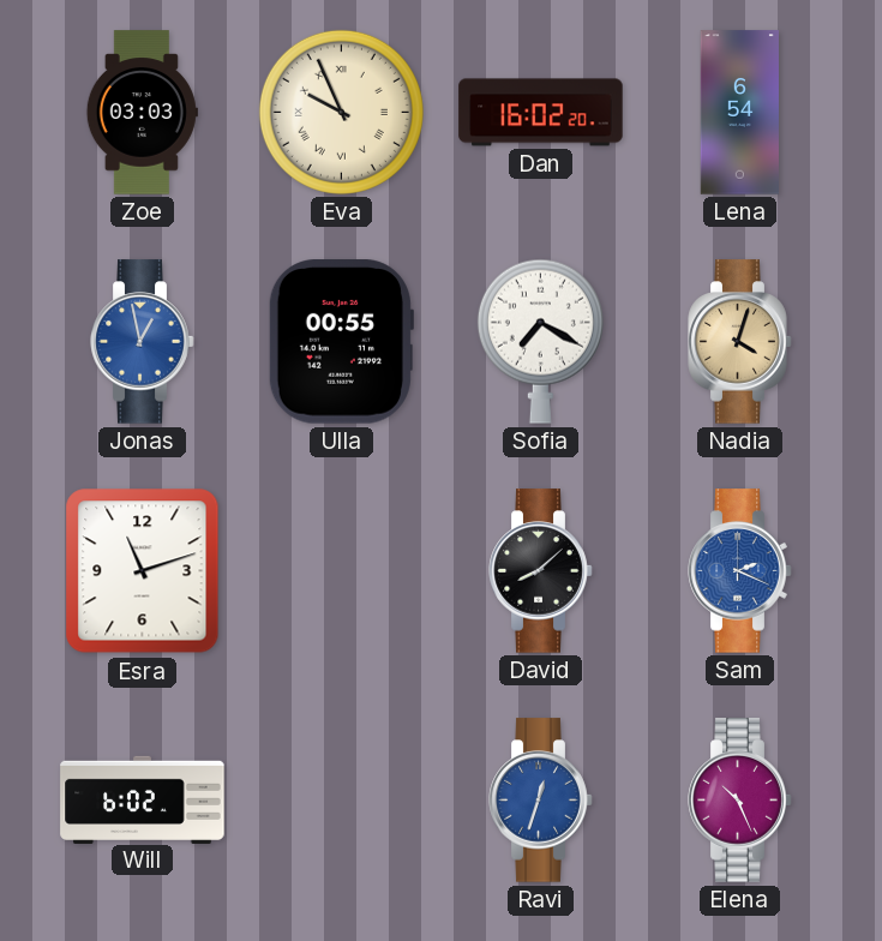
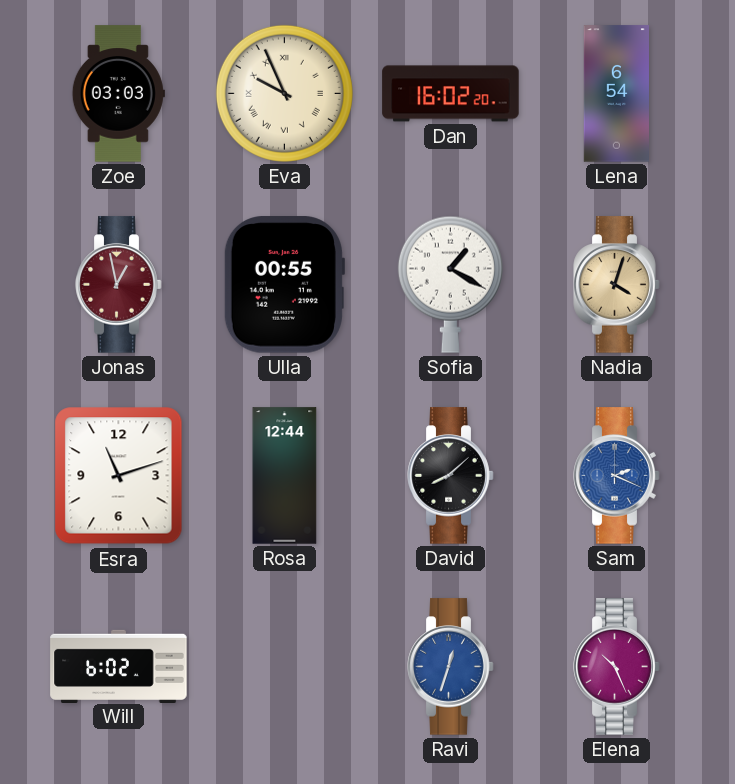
Jonas dial: blue -> burgundy (119, 285)
Sofia: 7:20 -> 1:20 (450, 284)
Rosa: none -> 12:44 (285, 476)
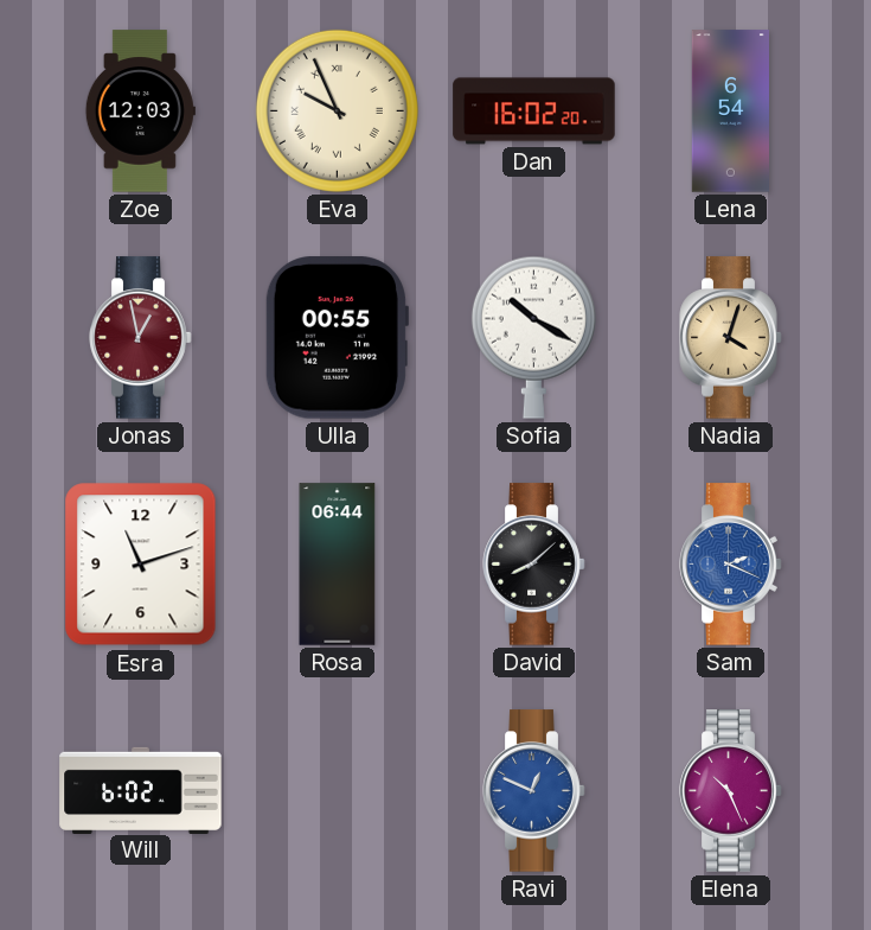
Zoe: 03:03 -> 12:03 (140, 112)
Sofia: 1:20 -> 10:20 (533, 337)
Rosa: 12:44 -> 06:44 (338, 565)
Ravi: 12:33 -> 12:49 (534, 791)
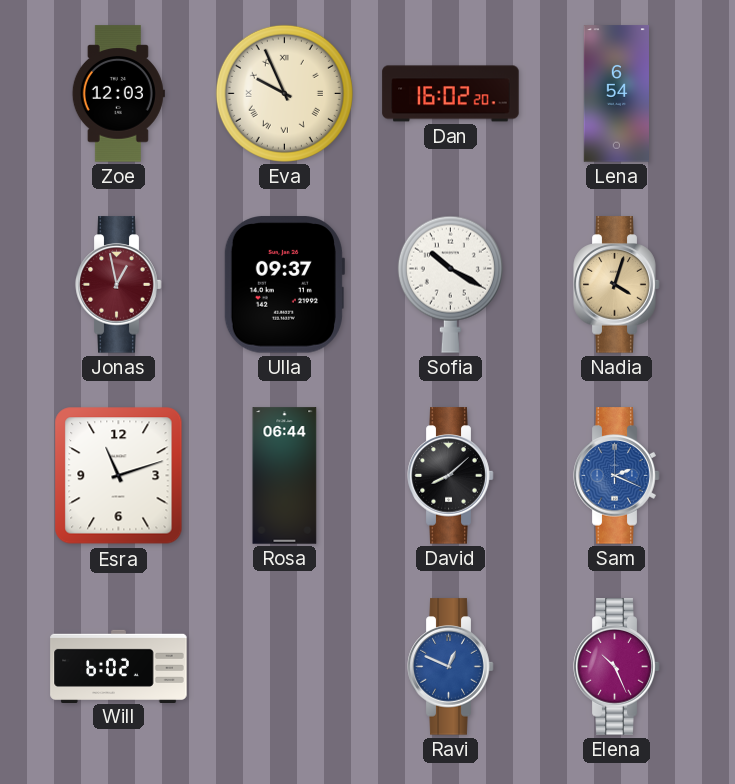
Ulla: 00:55 -> 09:37 (284, 285)
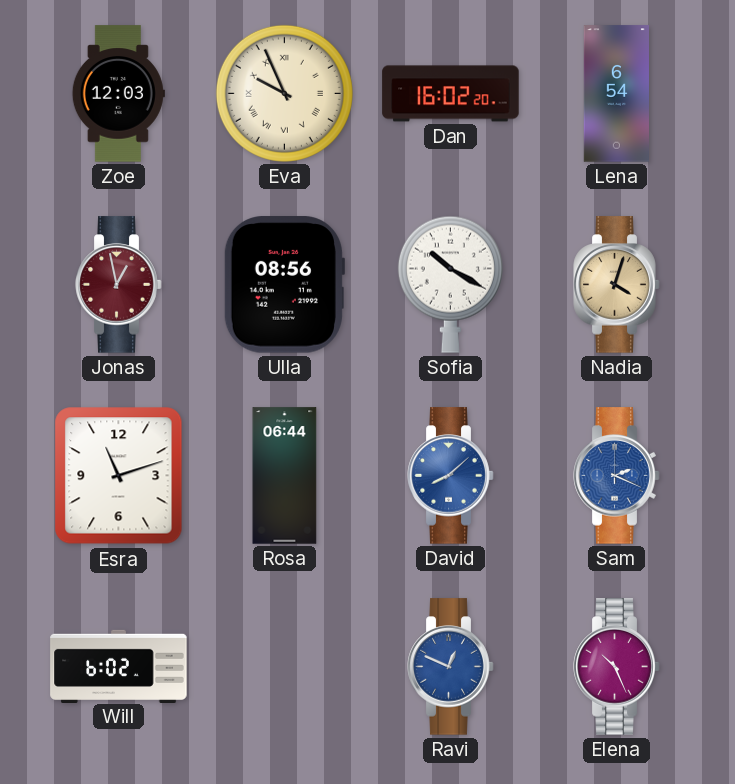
Ulla: 09:37 -> 08:56 (284, 285)
David dial: black -> blue (451, 476)
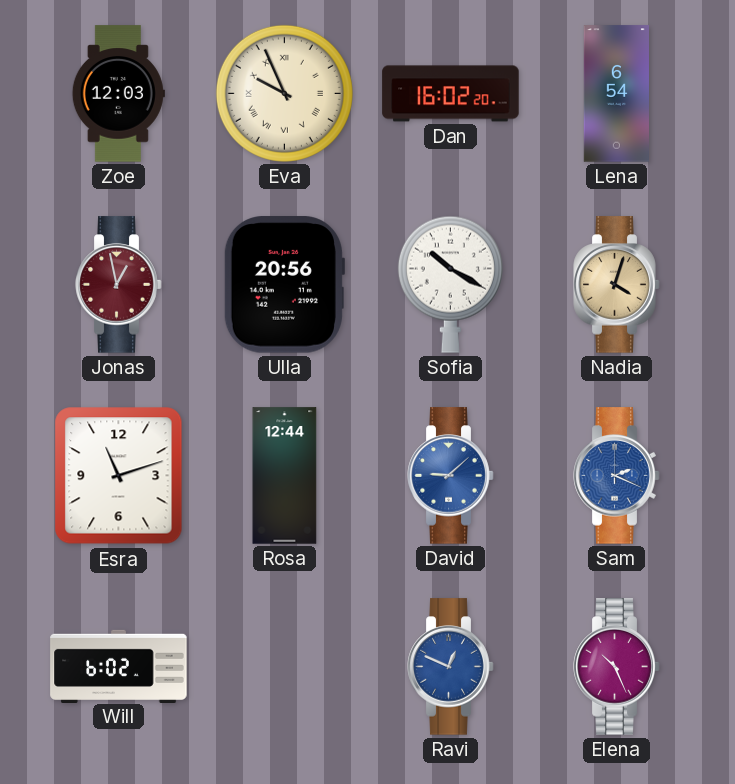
Ulla: 08:56 -> 20:56 (284, 285)
Rosa: 06:44 -> 12:44 (285, 476)
David: 8:08 -> 9:08 (451, 476)
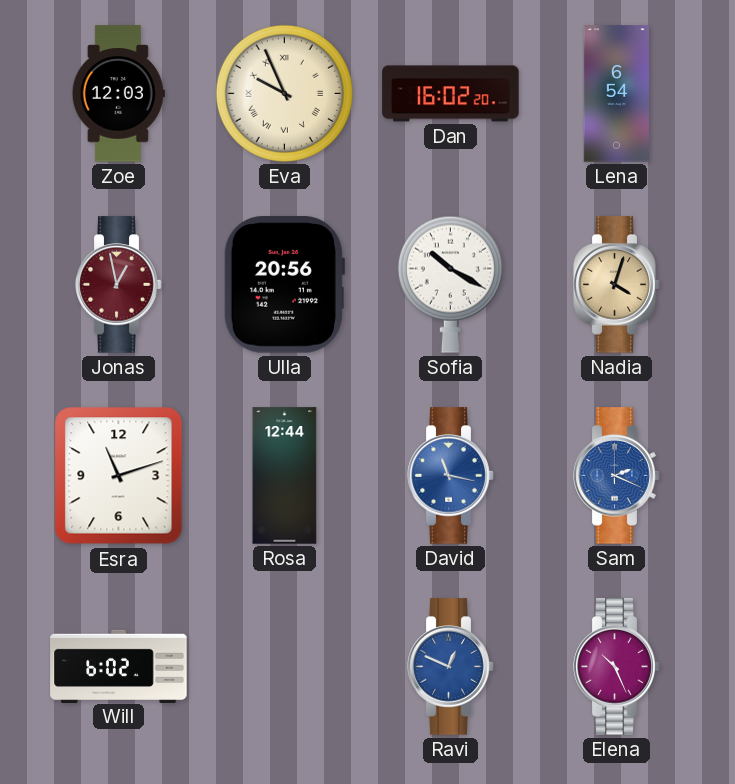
David: 9:08 -> 11:17 (451, 476)
